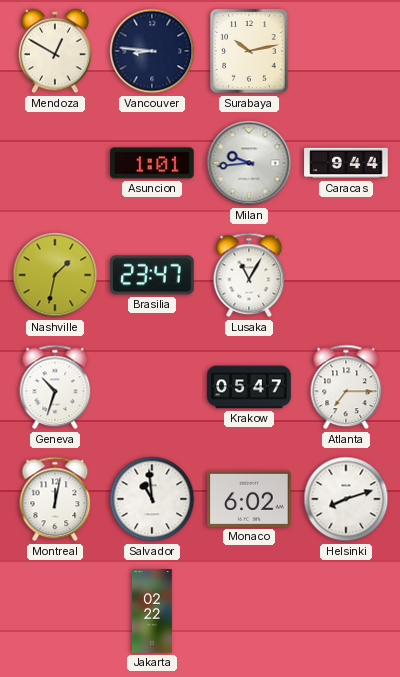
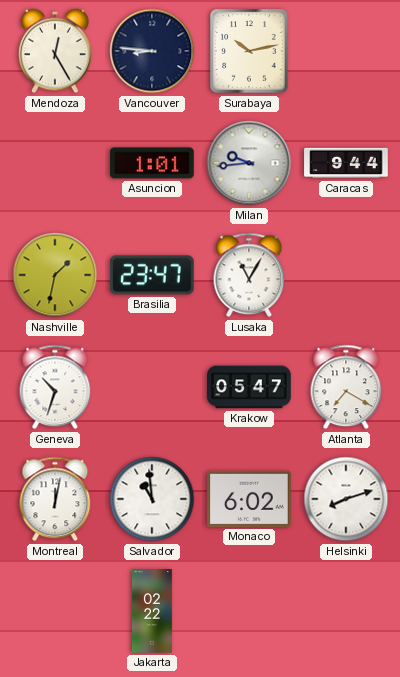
Mendoza: 12:50 -> 12:25 (55, 51)
Atlanta: 7:15 -> 7:20 (346, 387)
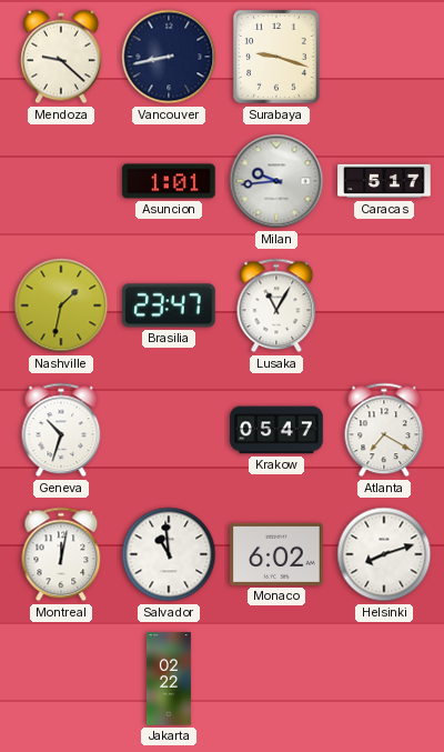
Mendoza: 12:25 -> 9:22 (61, 57)
Vancouver: 8:46 -> 8:43 (169, 57)
Surabaya: 10:13 -> 9:18 (276, 57)
Caracas: 9:44 -> 5:17 (384, 181)
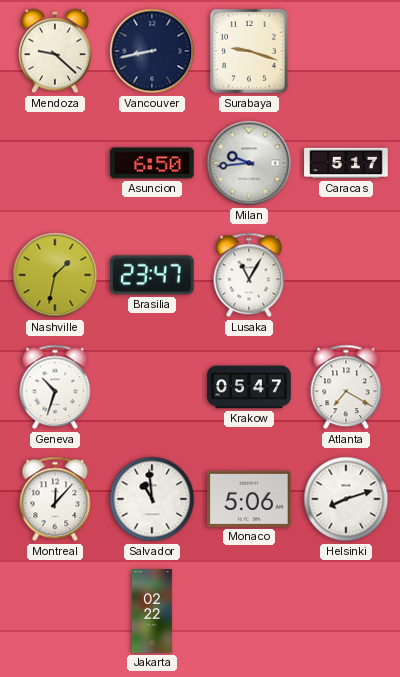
Asuncion: 1:01 -> 6:50 (152, 163)
Montreal: 12:02 -> 12:07 (55, 499)
Monaco: 6:02 -> 5:06 (249, 499)
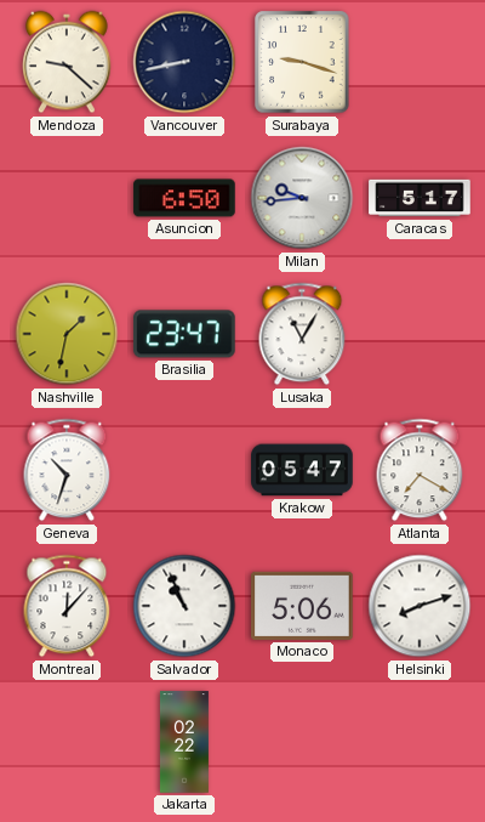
Salvador: 10:59 -> 10:56 (184, 606)
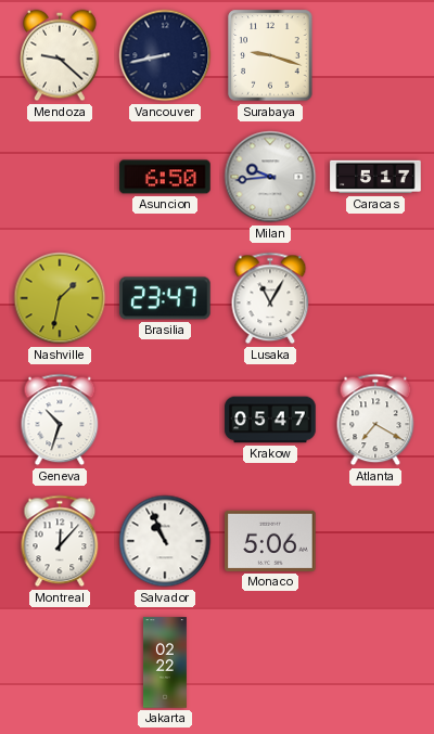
Helsinki: 8:12 -> none (420, 606)
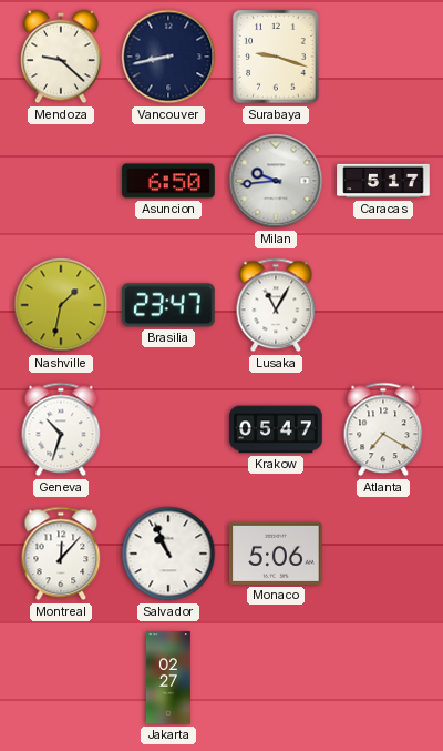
Jakarta: 02:22 -> 02:27 (168, 678)
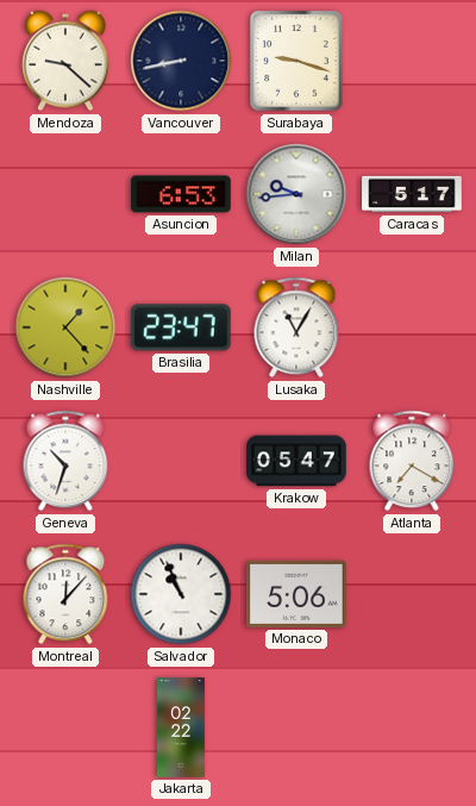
Asuncion: 6:50 -> 6:53 (181, 194)
Nashville: 1:32 -> 1:23 (65, 327)
Jakarta: 02:27 -> 02:22 (181, 727)
